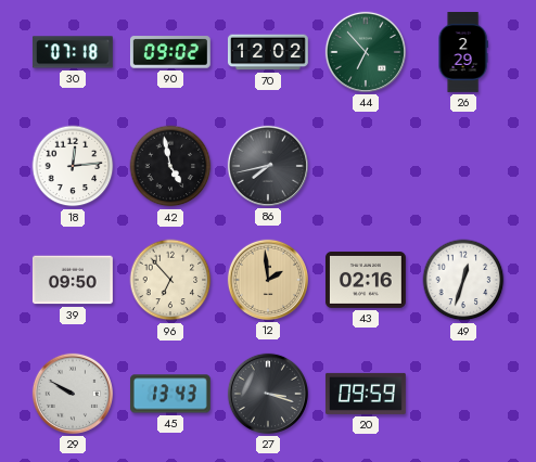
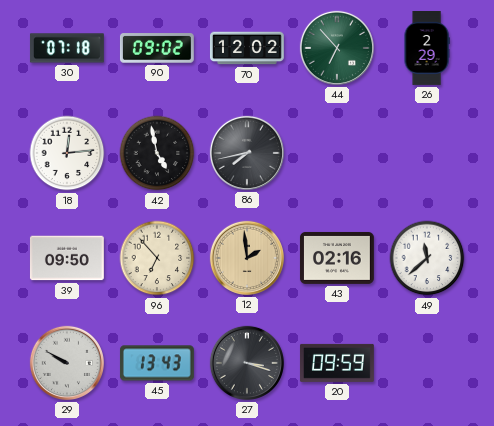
49: 12:33 -> 11:38 (427, 258)
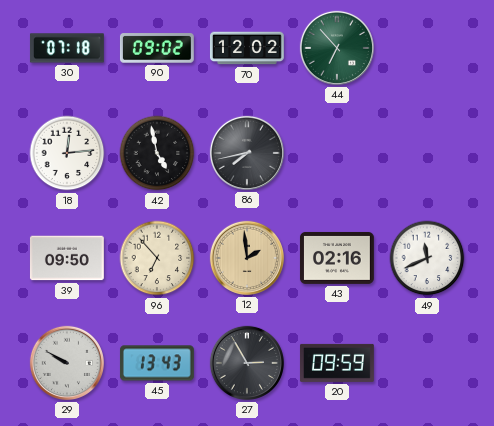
26: 2:29 -> none (427, 49)
49: 11:38 -> 11:41 (427, 258)
27: 3:18 -> 2:55 (247, 363)
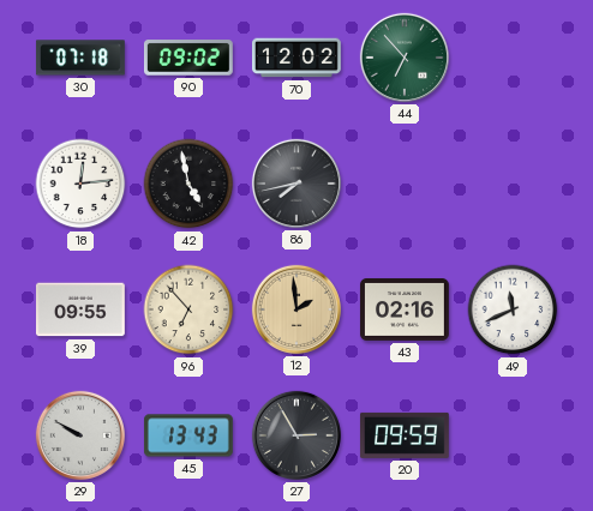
39: 09:50 -> 09:55 (80, 309)
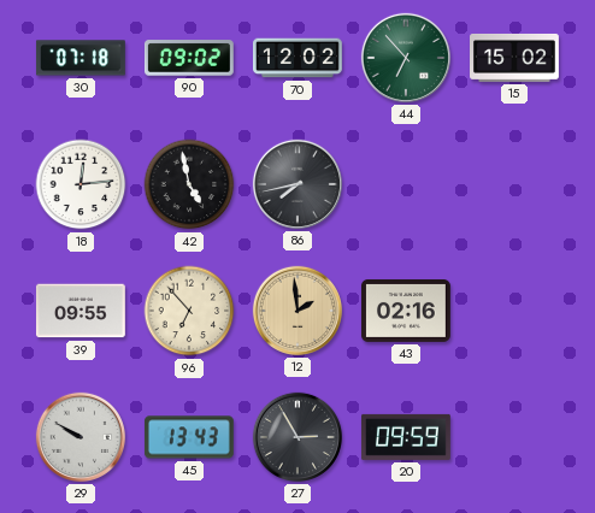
15: none -> 15:02 (516, 58)
49: 11:41 -> none (513, 309)
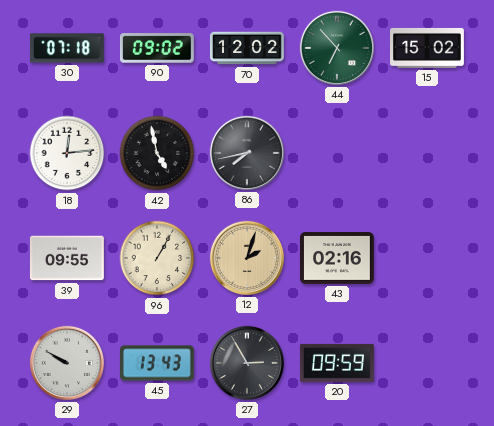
96: 6:53 -> 1:05 (157, 258)
12: 1:59 -> 2:03 (247, 258)
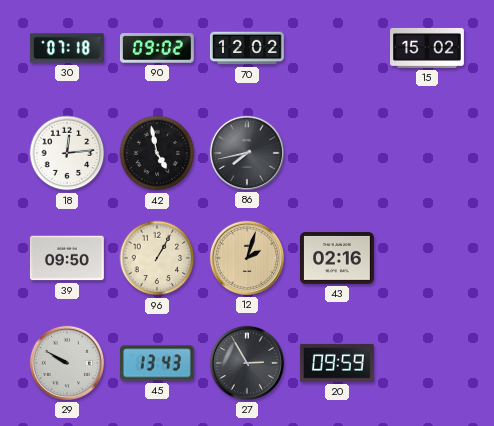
44: 6:53 -> none (337, 48)
39: 09:55 -> 09:50 (67, 258)
